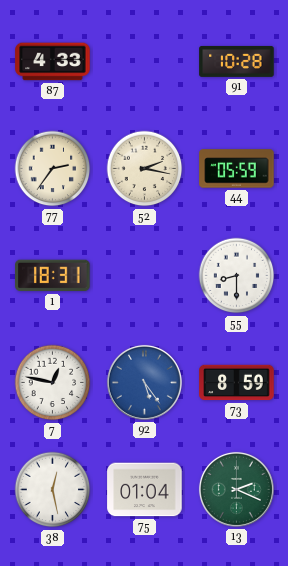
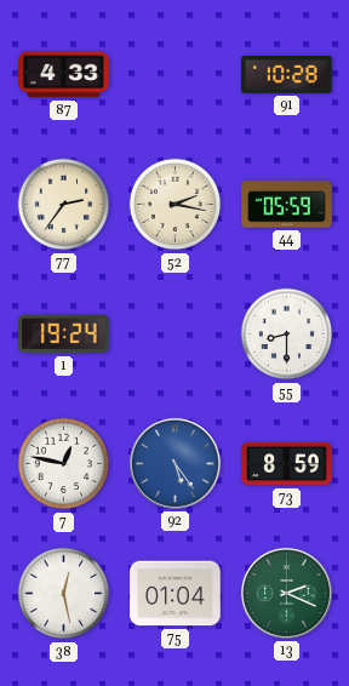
1: 18:31 -> 19:24 (64, 335)
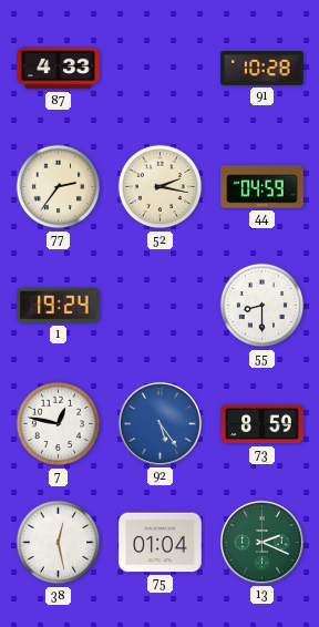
44: 05:59 -> 04:59 (263, 187)
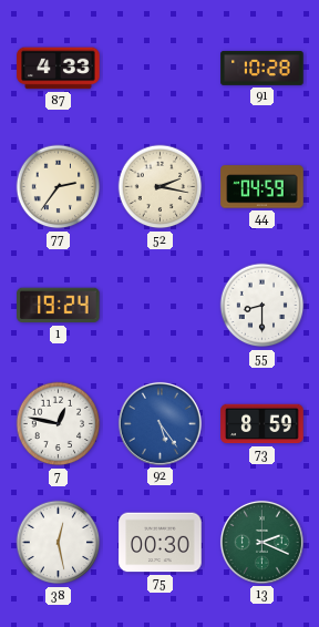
75: 01:04 -> 00:30 (161, 543)
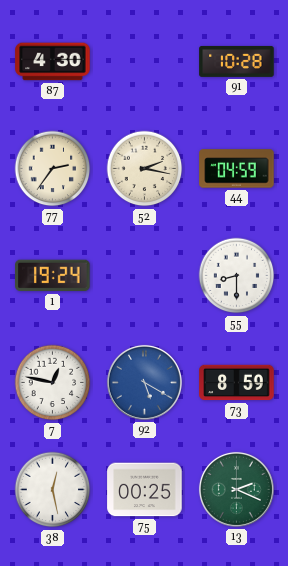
87: 4:33 -> 4:30 (53, 62)
92: 5:24 -> 5:20 (144, 382)
75: 00:30 -> 00:25 (145, 490)
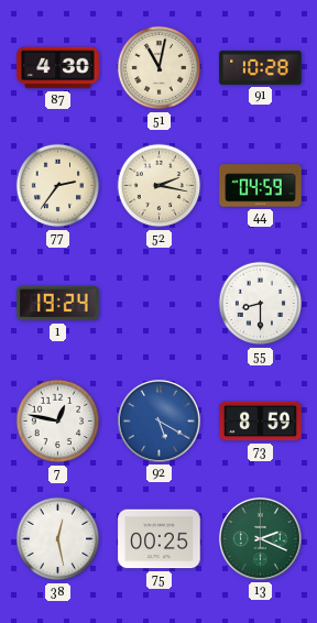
51: none -> 11:02 (160, 68)
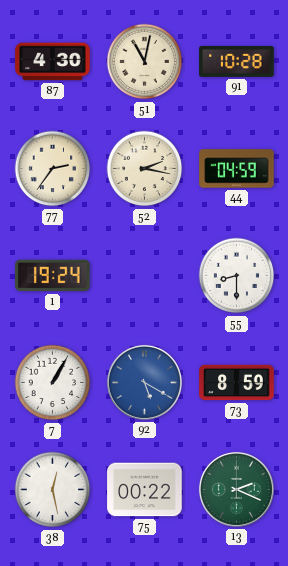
7: 12:47 -> 1:05 (53, 383)
75: 00:25 -> 00:22 (145, 490)
